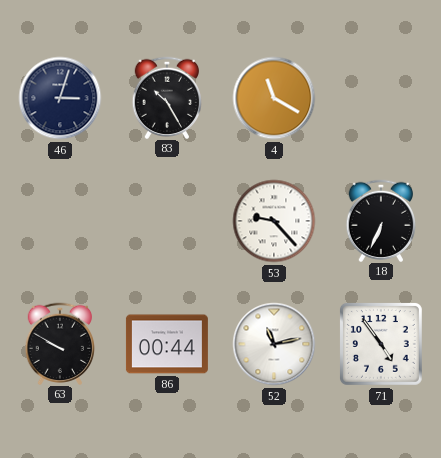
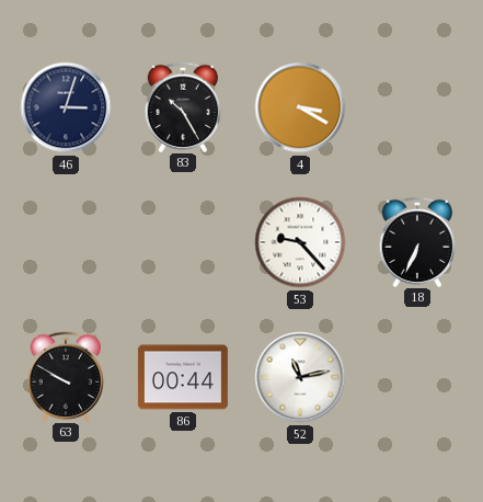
4: 11:20 -> 3:20 (300, 107)
71: 4:54 -> none (381, 344)
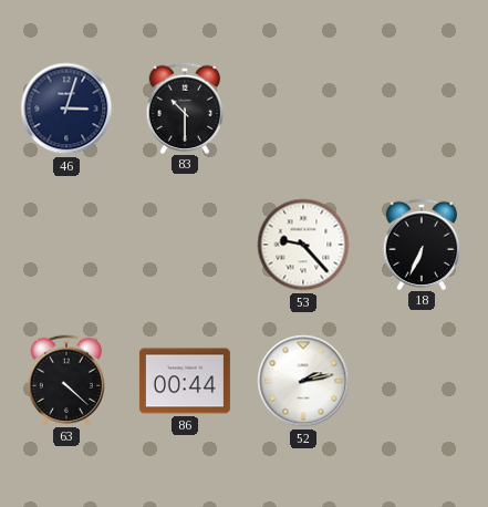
83: 10:25 -> 10:30 (185, 107)
4: 3:20 -> none (300, 107)
63: 9:50 -> 4:22 (66, 380)
52: 11:13 -> 2:13 (303, 381)
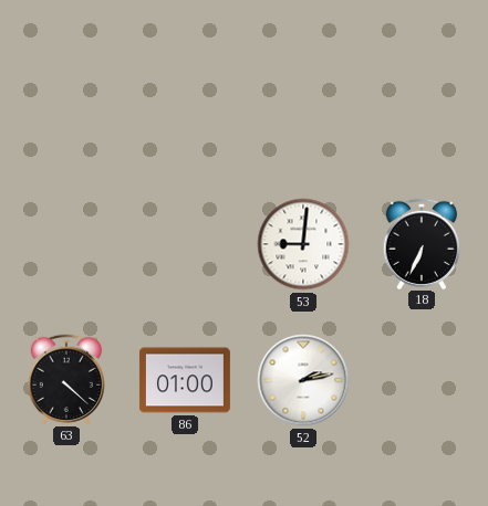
46: 3:03 -> none (66, 108)
83: 10:30 -> none (185, 107)
53: 9:23 -> 9:01 (303, 244)
86: 00:44 -> 01:00 (185, 380)
